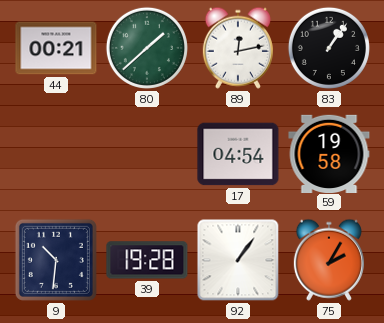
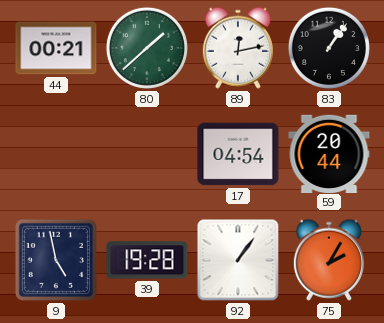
59: 19:58 -> 20:44 (329, 153)
9: 10:31 -> 4:58 (56, 260)
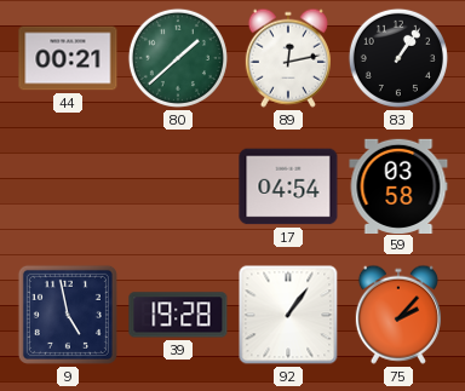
59: 20:44 -> 03:58 (398, 185)
75: 2:05 -> 2:07 (398, 315)
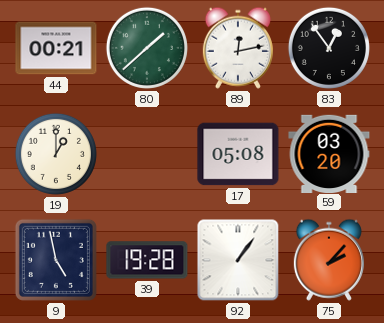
83: 1:06 -> 12:54 (329, 48)
19: none -> 1:00 (56, 154)
17: 04:54 -> 05:08 (238, 154)
59: 03:58 -> 03:20 (329, 153)
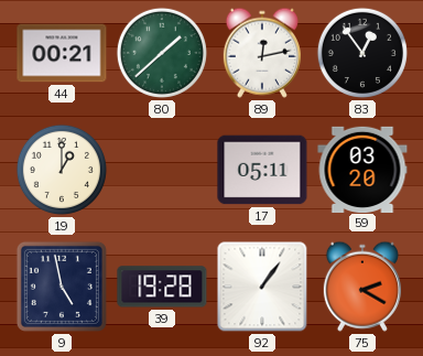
17: 05:08 -> 05:11 (262, 170)
75: 2:07 -> 2:20 (362, 287)
